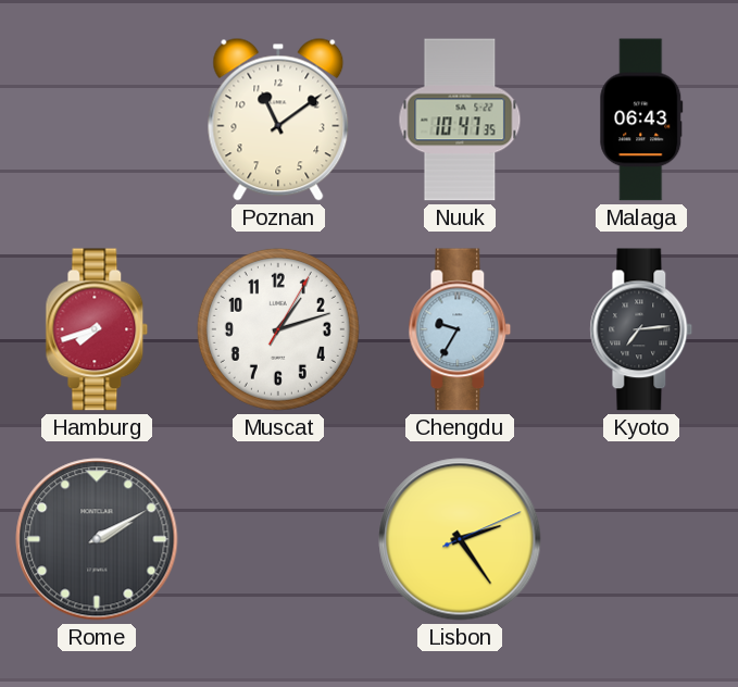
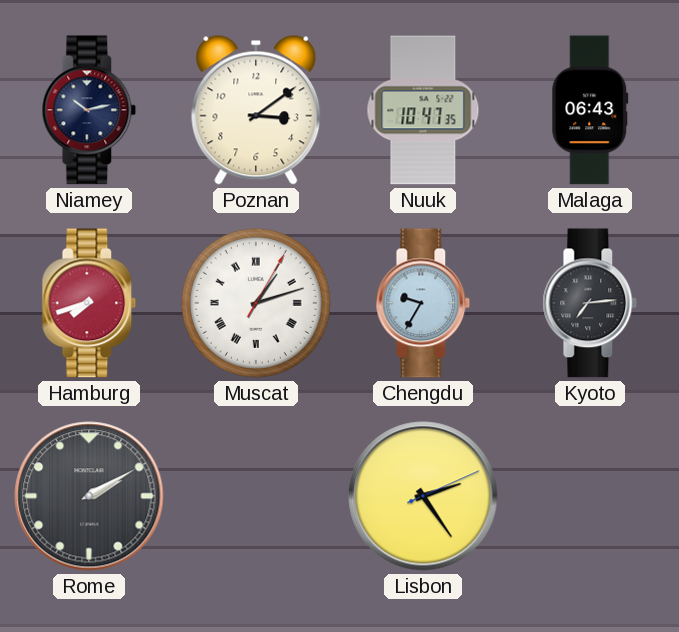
Niamey: none -> 10:13 (89, 110)
Poznan: 11:09 -> 3:09 (256, 110)
Muscat numerals: Arabic -> Roman (256, 303)
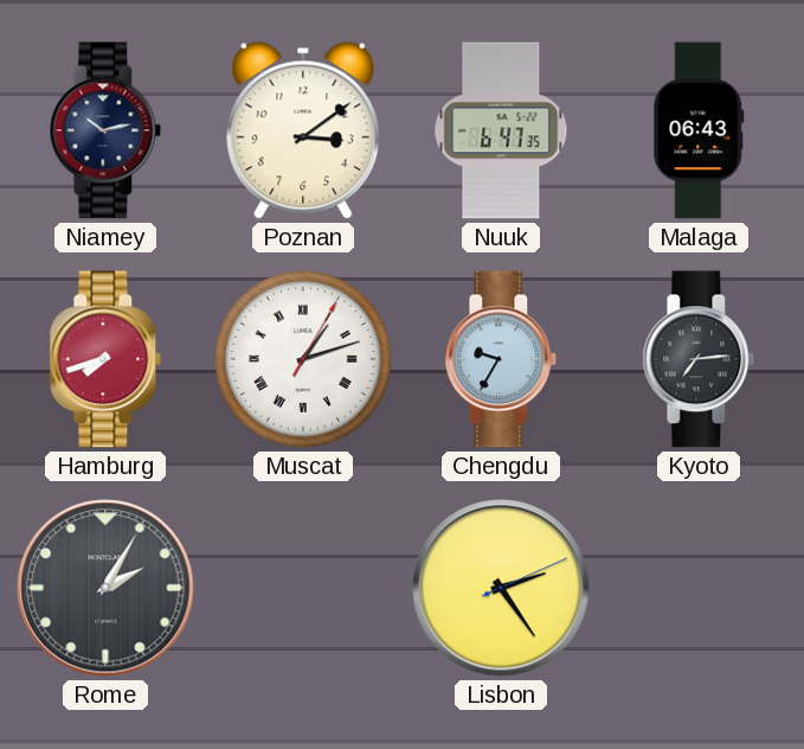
Nuuk: 10:47 -> 6:47 (501, 130)
Rome: 2:10 -> 2:05 (105, 588)
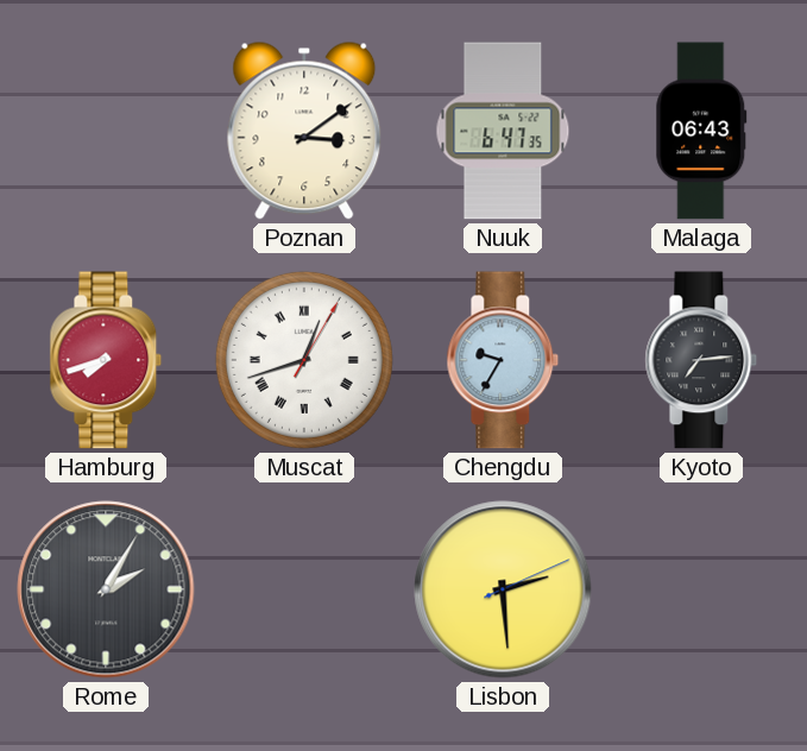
Niamey: 10:13 -> none (105, 130)
Muscat: 1:12 -> 12:42 (304, 360)
Lisbon: 2:24 -> 2:29 (503, 589)
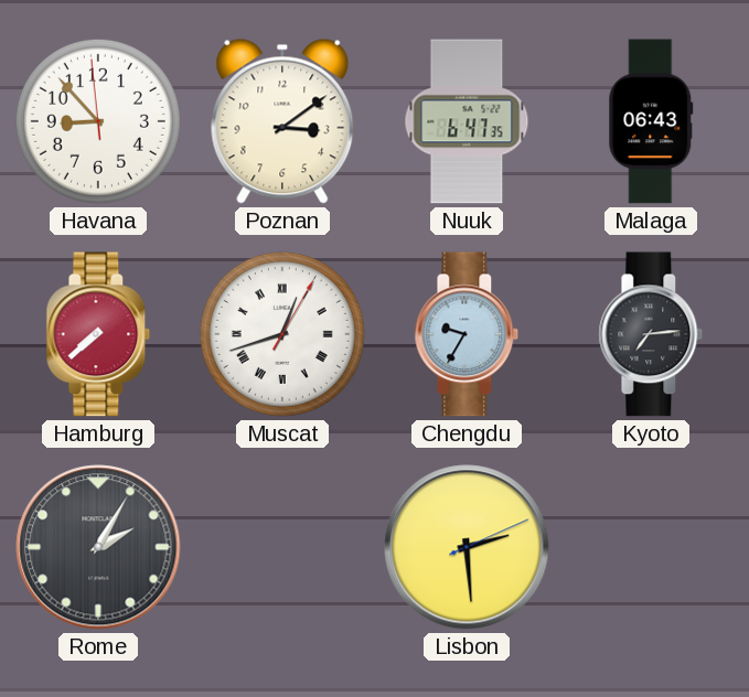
Havana: none -> 8:52 (98, 121)
Hamburg: 7:42 -> 7:38 (98, 334)
